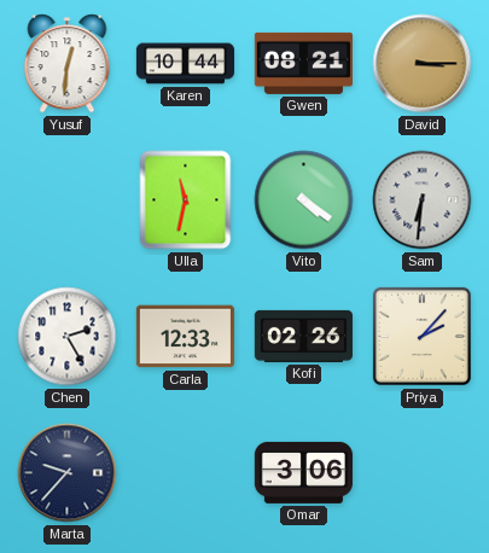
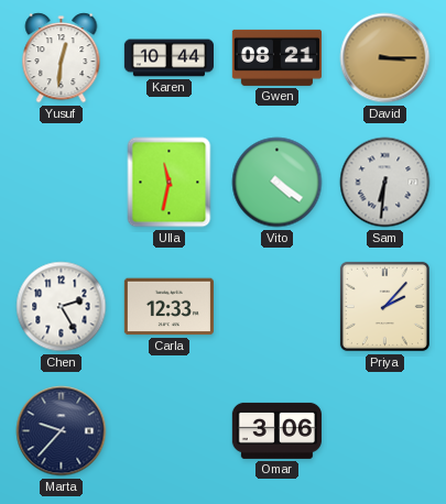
Kofi: 02:26 -> none (303, 336)
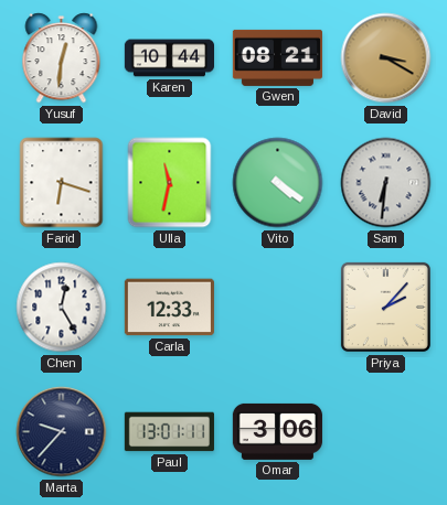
David: 3:15 -> 3:20 (386, 58)
Farid: none -> 6:18 (62, 183)
Chen: 2:25 -> 12:25 (62, 308)
Paul: none -> 13:01 (169, 432)
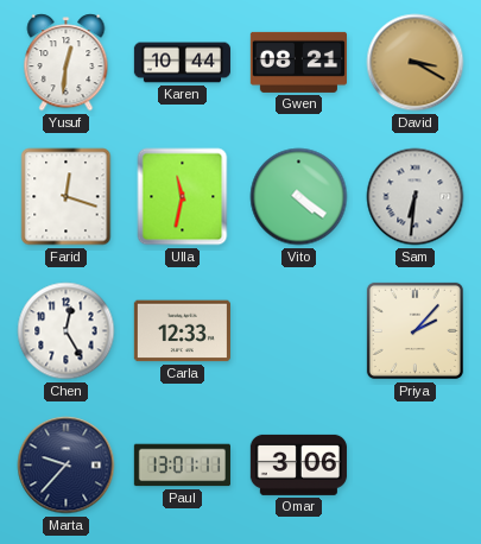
Farid: 6:18 -> 12:18 (67, 197)
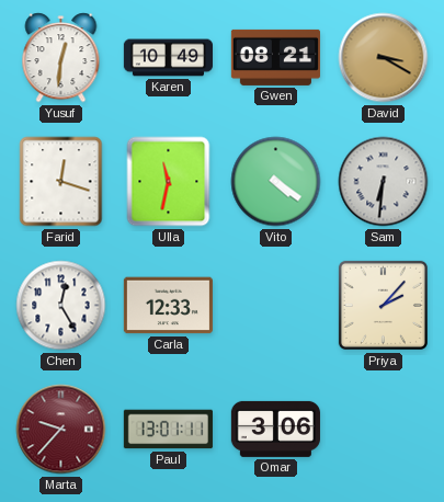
Karen: 10:44 -> 10:49 (168, 58)
Marta dial: navy -> burgundy (61, 430)
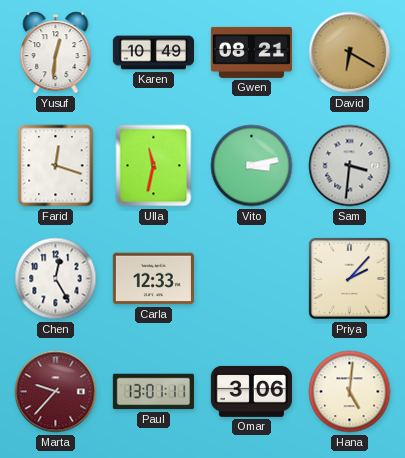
David: 3:20 -> 6:20 (350, 53)
Vito: 4:21 -> 3:13 (252, 166)
Sam: 6:31 -> 3:31 (350, 166)
Hana: none -> 5:01 (350, 392)
